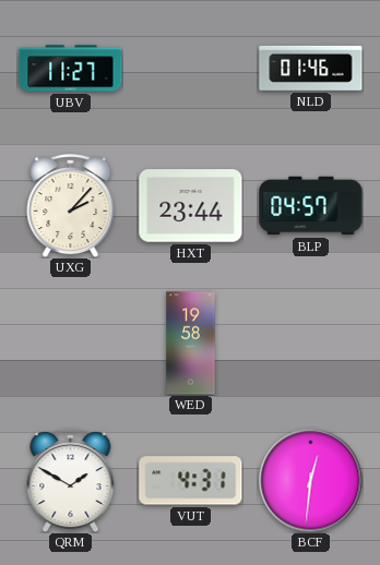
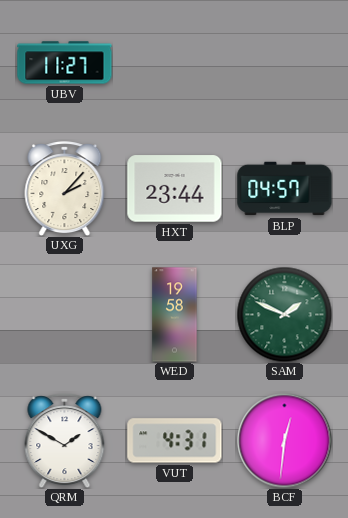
NLD: 01:46 -> none (311, 68)
SAM: none -> 1:49 (284, 314)
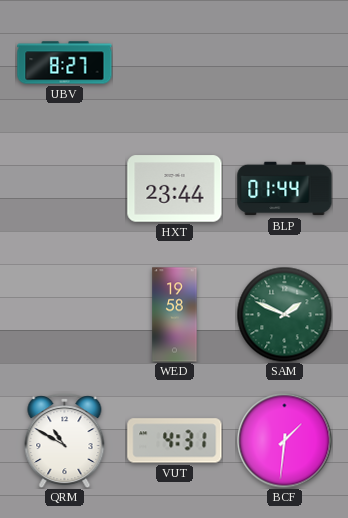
UBV: 11:27 -> 8:27 (65, 63)
UXG: 2:07 -> none (65, 189)
BLP: 04:57 -> 01:44 (285, 189)
QRM: 1:50 -> 10:50 (65, 441)
BCF: 12:31 -> 1:31 (284, 440)
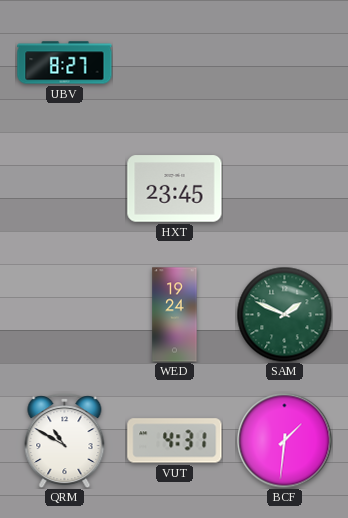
HXT: 23:44 -> 23:45 (175, 189)
BLP: 01:44 -> none (285, 189)
WED: 19:58 -> 19:24 (175, 315)
